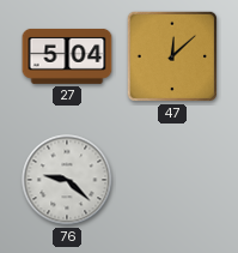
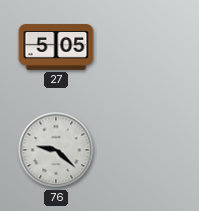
27: 5:04 -> 5:05 (56, 47)
47: 12:08 -> none (172, 56)
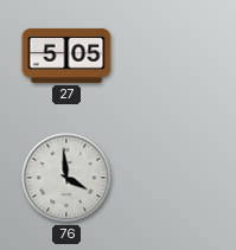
76: 9:22 -> 3:59 (66, 178)
